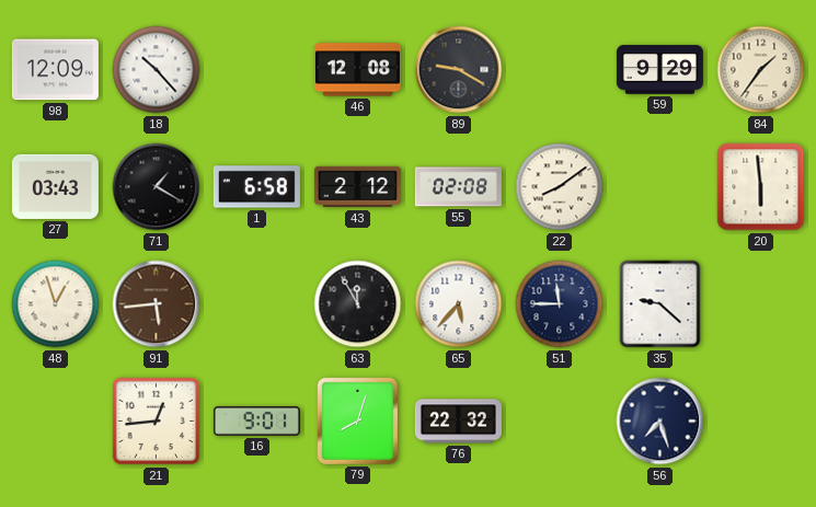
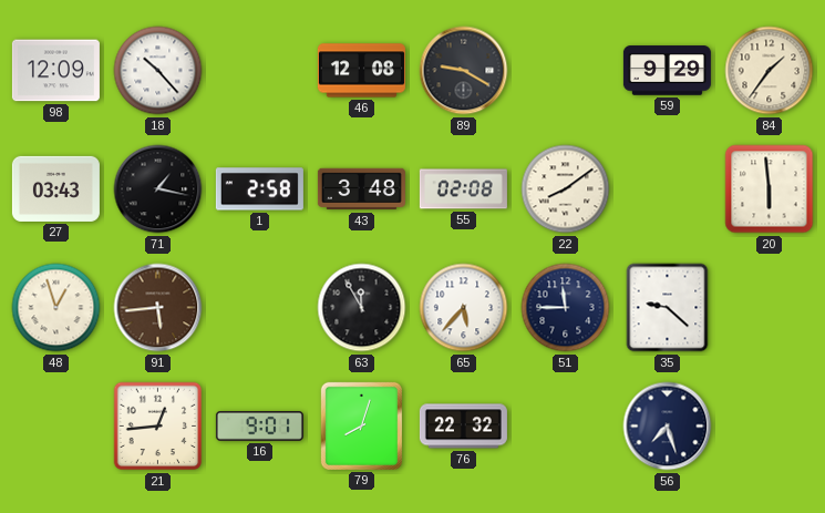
71: 1:20 -> 1:17 (158, 189)
1: 6:58 -> 2:58 (259, 189)
43: 2:12 -> 3:48 (361, 189)
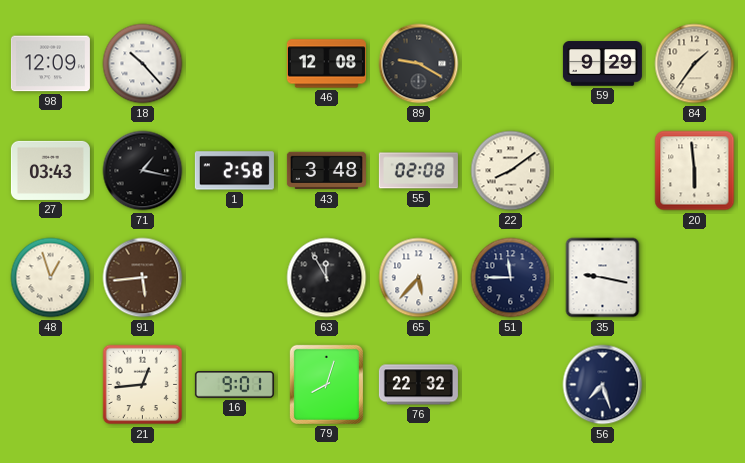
35: 9:22 -> 9:17 (603, 278)
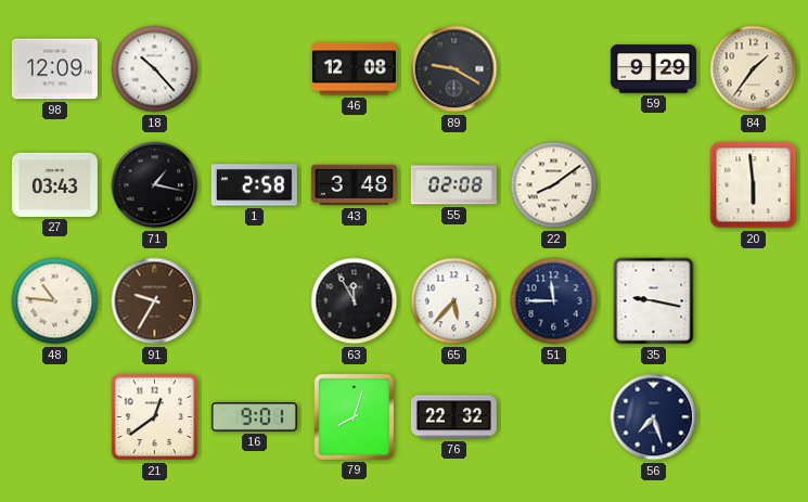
48: 12:57 -> 10:46 (55, 301)
91: 5:44 -> 9:35 (155, 301)
21: 12:44 -> 12:39 (155, 417)
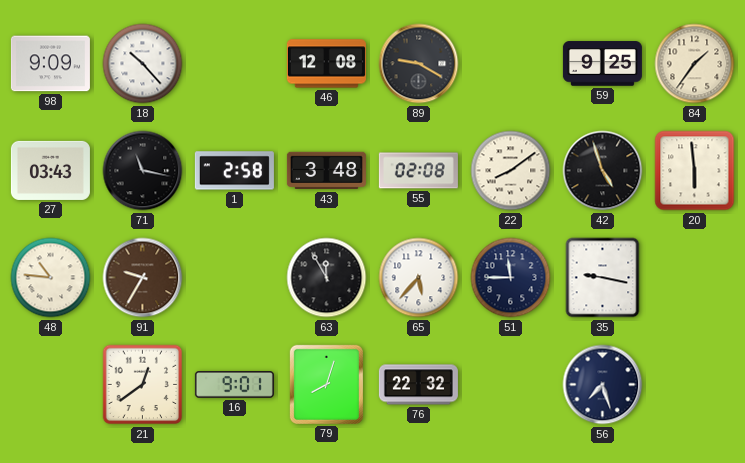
98: 12:09 -> 9:09 (50, 64)
59: 9:29 -> 9:25 (602, 64)
71: 1:17 -> 11:17 (143, 171)
42: none -> 4:57 (603, 171)
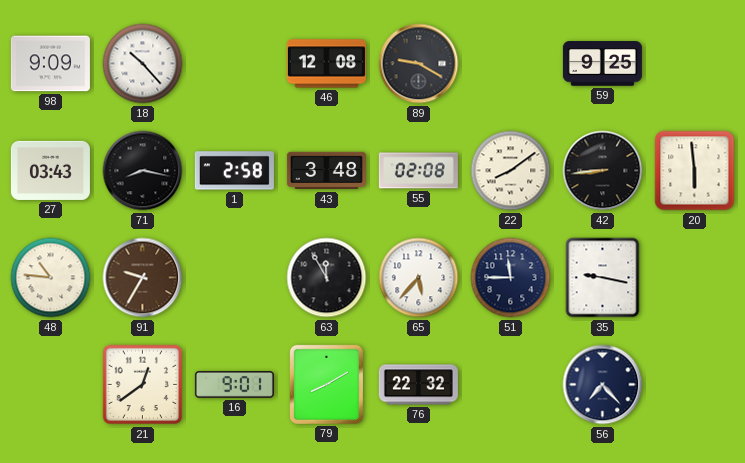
84: 1:36 -> none (695, 64)
71: 11:17 -> 8:17 (143, 171)
42: 4:57 -> 8:44 (603, 171)
79: 8:03 -> 8:10 (326, 384)
56: 7:27 -> 7:23 (603, 385)
